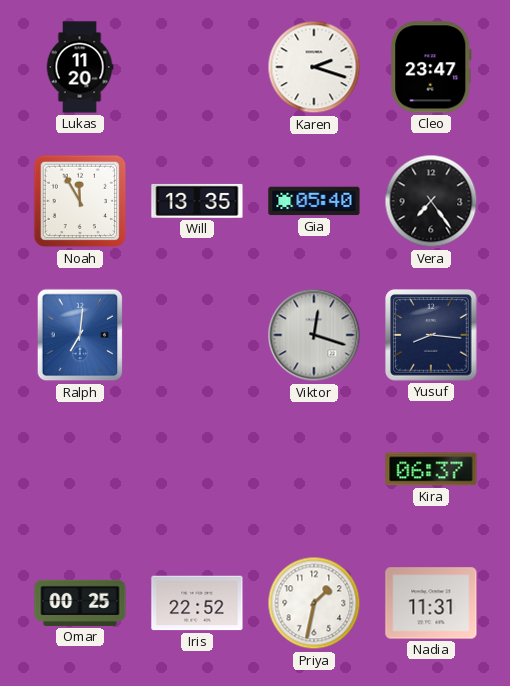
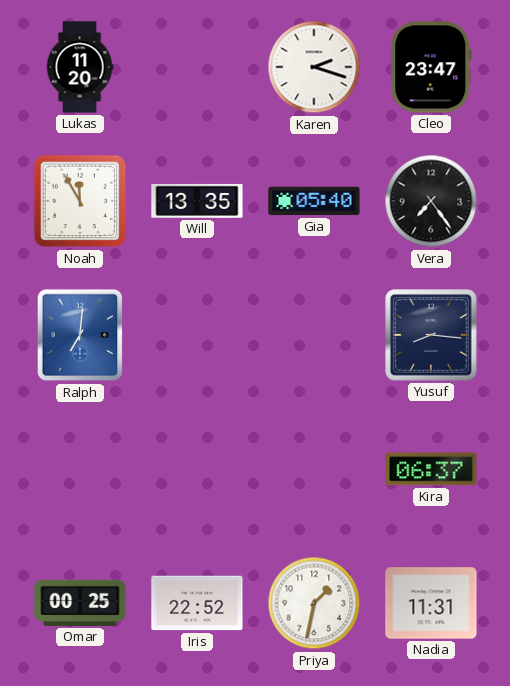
Viktor: 12:18 -> none (314, 335)
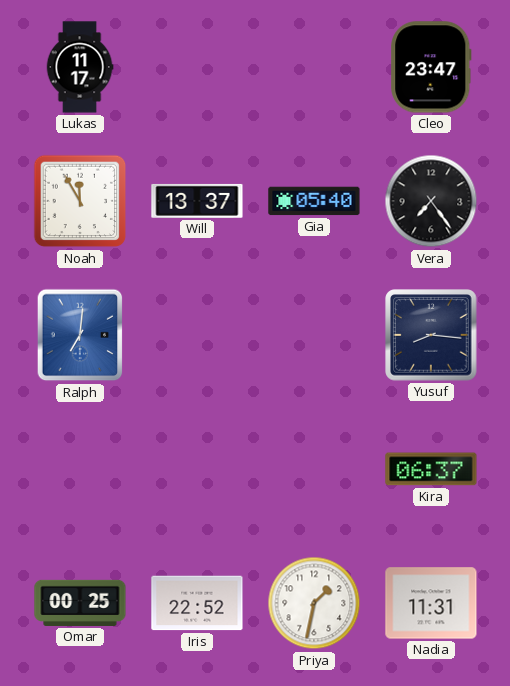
Lukas: 11:20 -> 11:17 (80, 67)
Karen: 2:18 -> none (314, 67)
Will: 13:35 -> 13:37 (197, 201)
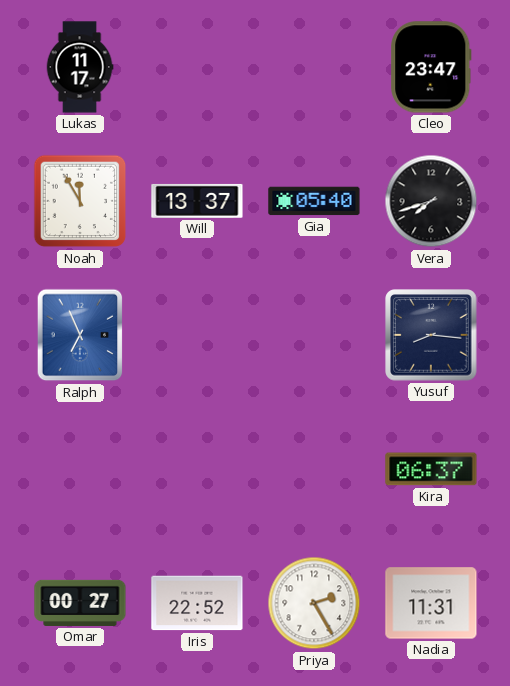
Vera: 7:24 -> 7:42 (431, 201)
Ralph: 7:01 -> 6:56 (80, 335)
Omar: 00:25 -> 00:27 (80, 603)
Priya: 1:32 -> 2:25 (314, 603)
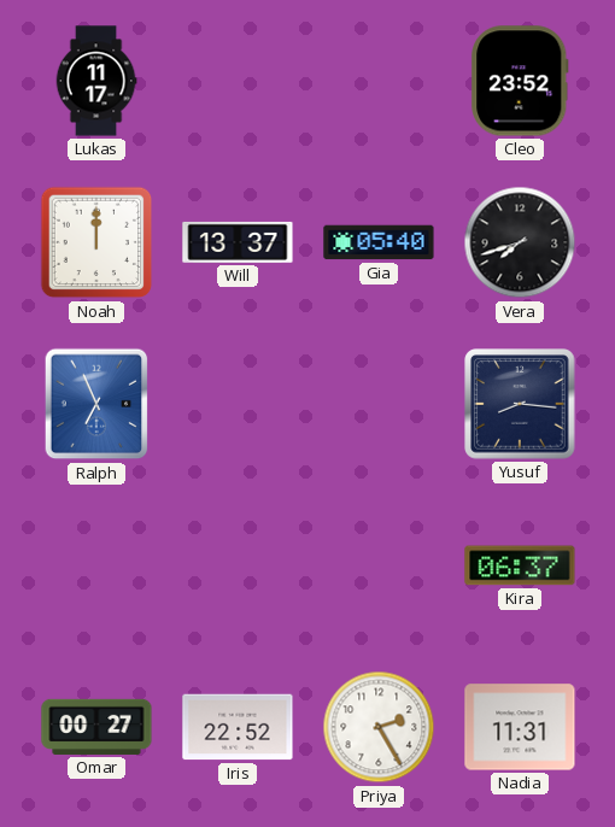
Cleo: 23:47 -> 23:52 (520, 81)
Noah: 11:55 -> 12:00 (96, 242)
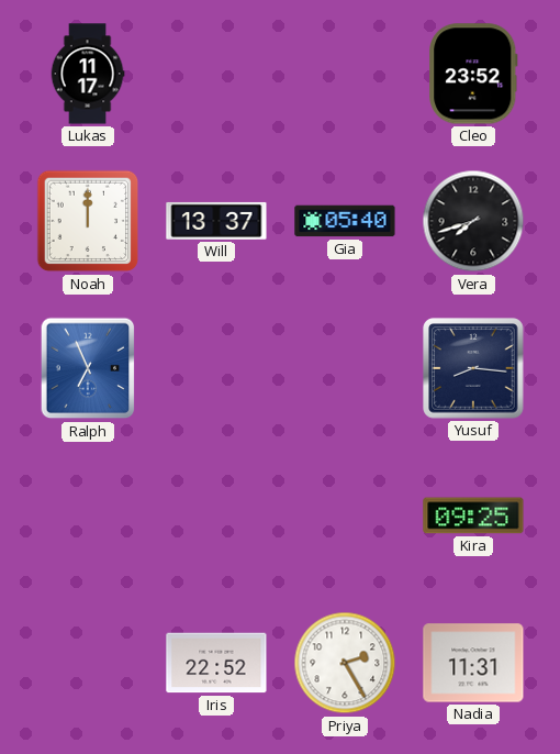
Kira: 06:37 -> 09:25 (473, 515)
Omar: 00:27 -> none (96, 727)
